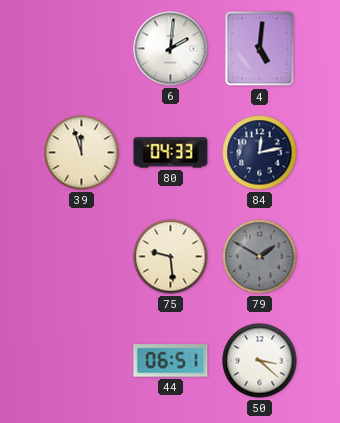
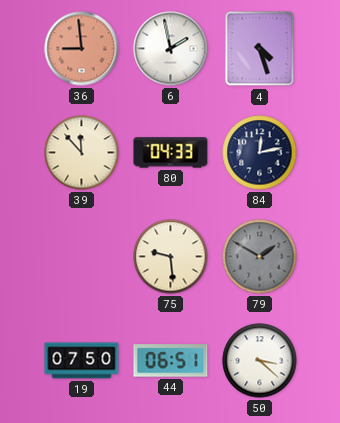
36: none -> 8:59 (82, 49)
6: 2:01 -> 1:58 (171, 49)
4: 5:01 -> 4:27 (260, 49)
39: 11:57 -> 11:53 (82, 153)
19: none -> 07:50 (82, 361)
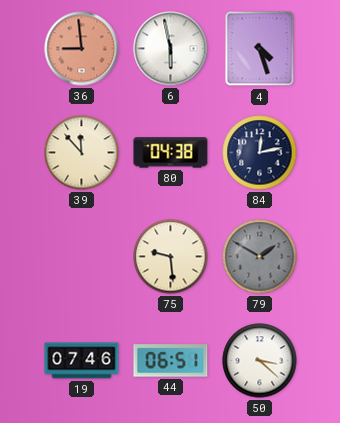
6: 1:58 -> 5:58 (171, 49)
80: 04:33 -> 04:38 (171, 153)
19: 07:50 -> 07:46 (82, 361)
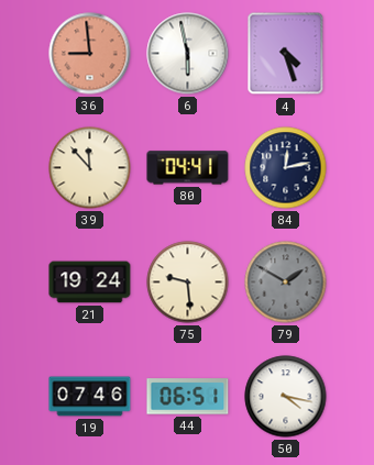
80: 04:38 -> 04:41 (188, 168)
21: none -> 19:24 (90, 283)
50: 3:22 -> 4:17 (286, 397)
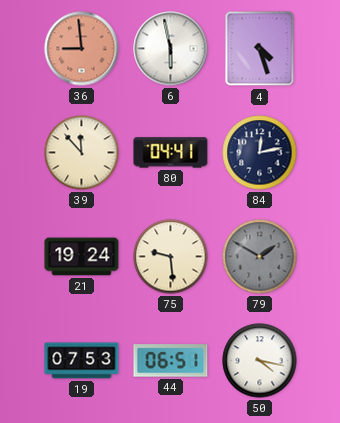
19: 07:46 -> 07:53 (82, 361)
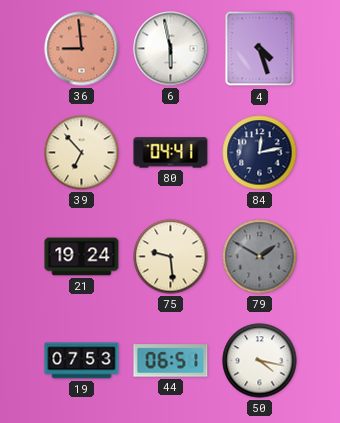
39: 11:53 -> 6:53 (82, 153)
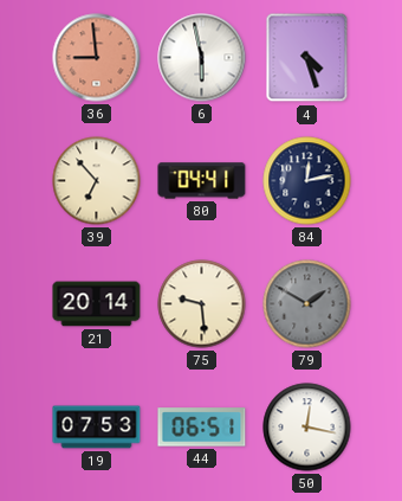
21: 19:24 -> 20:14 (97, 304)
50: 4:17 -> 12:17 (307, 428)
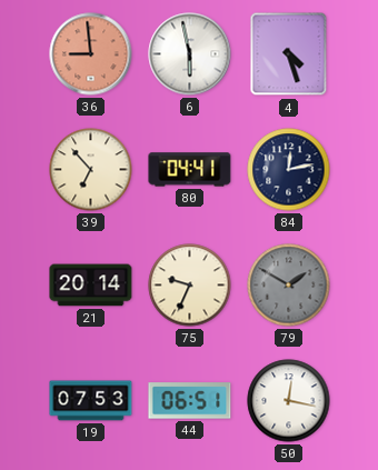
75: 9:29 -> 9:34 (190, 286)
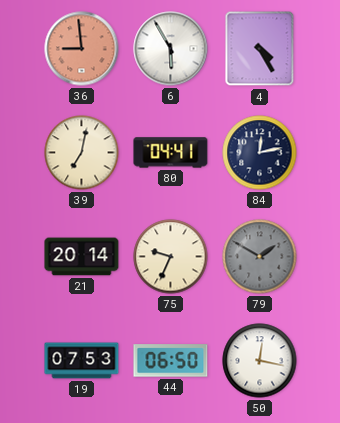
6: 5:58 -> 5:55 (171, 49)
4: 4:27 -> 4:25 (260, 49)
39: 6:53 -> 7:02 (82, 153)
44: 06:51 -> 06:50 (171, 361)
